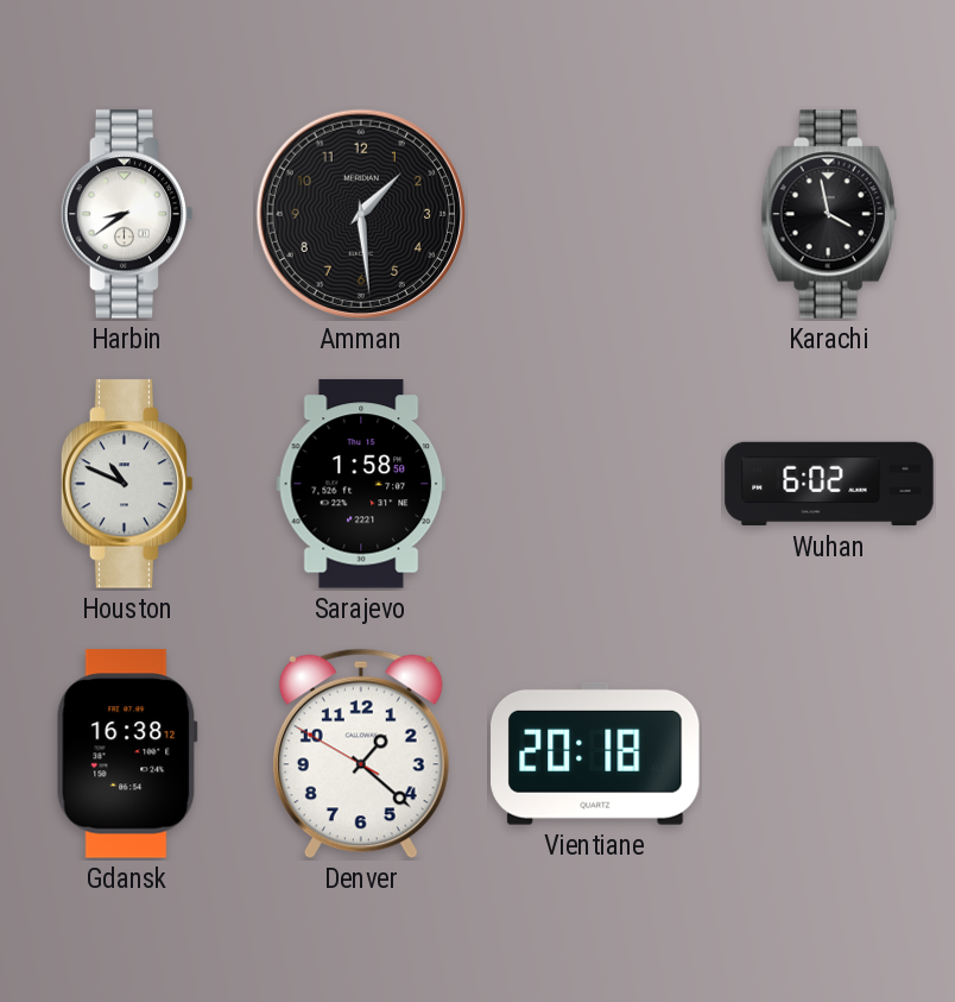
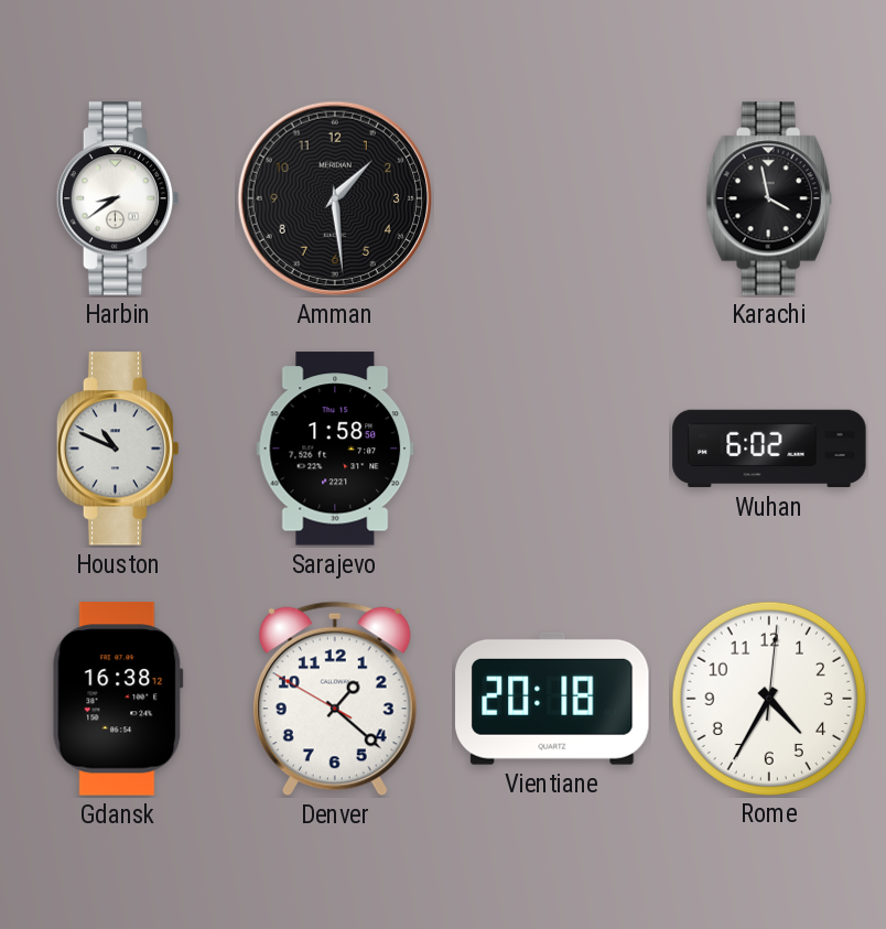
Rome: none -> 4:35 (768, 698)
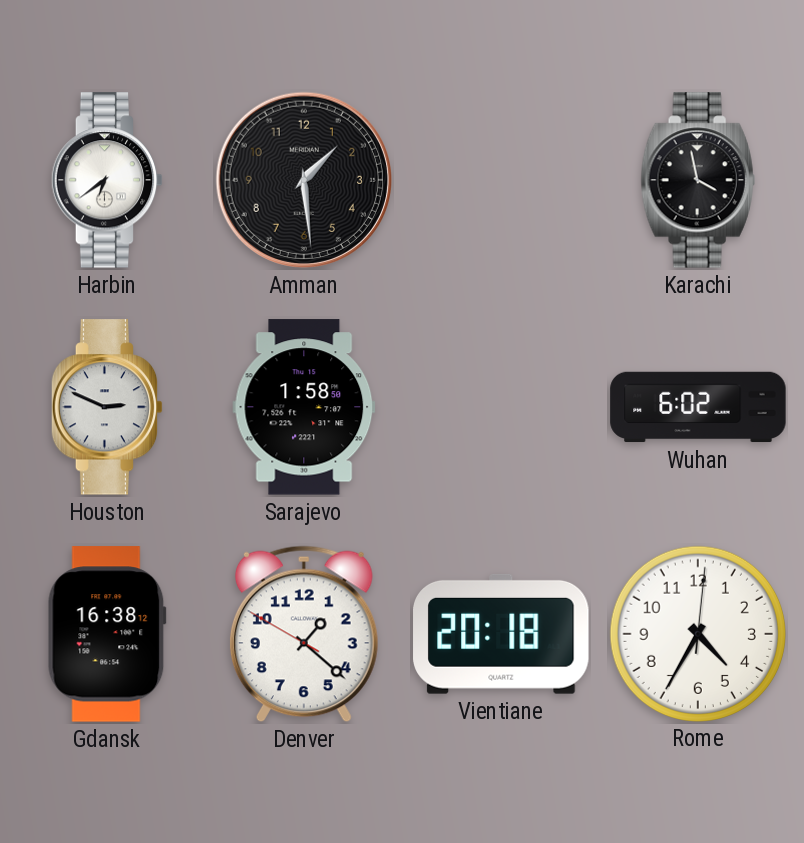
Harbin: 8:39 -> 6:39 (107, 180)
Houston: 10:49 -> 2:49 (107, 407)
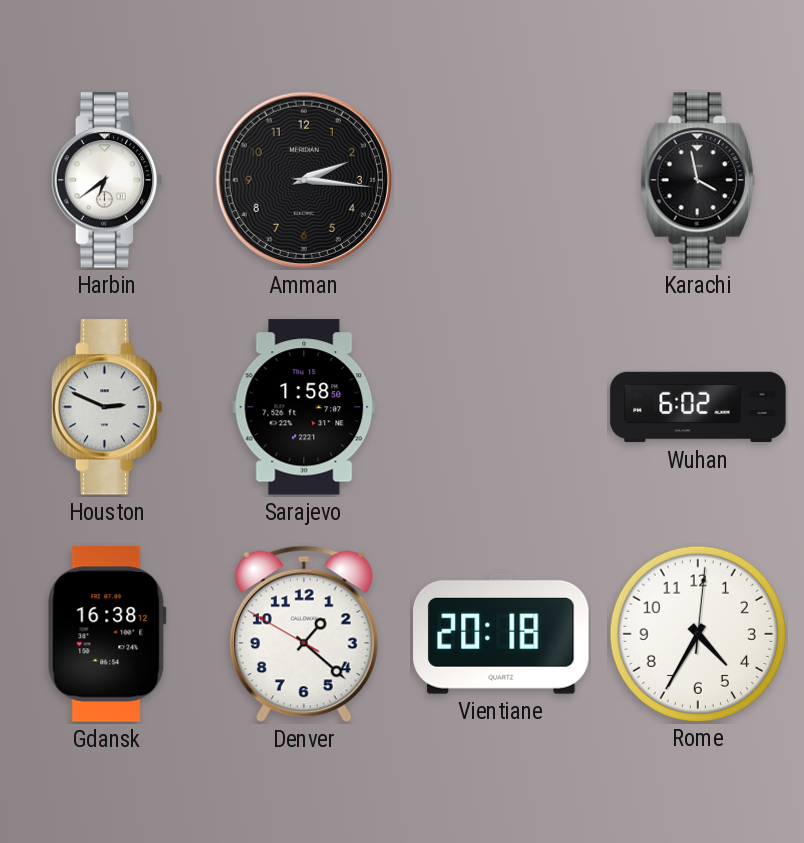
Amman: 1:29 -> 2:16 (304, 180)
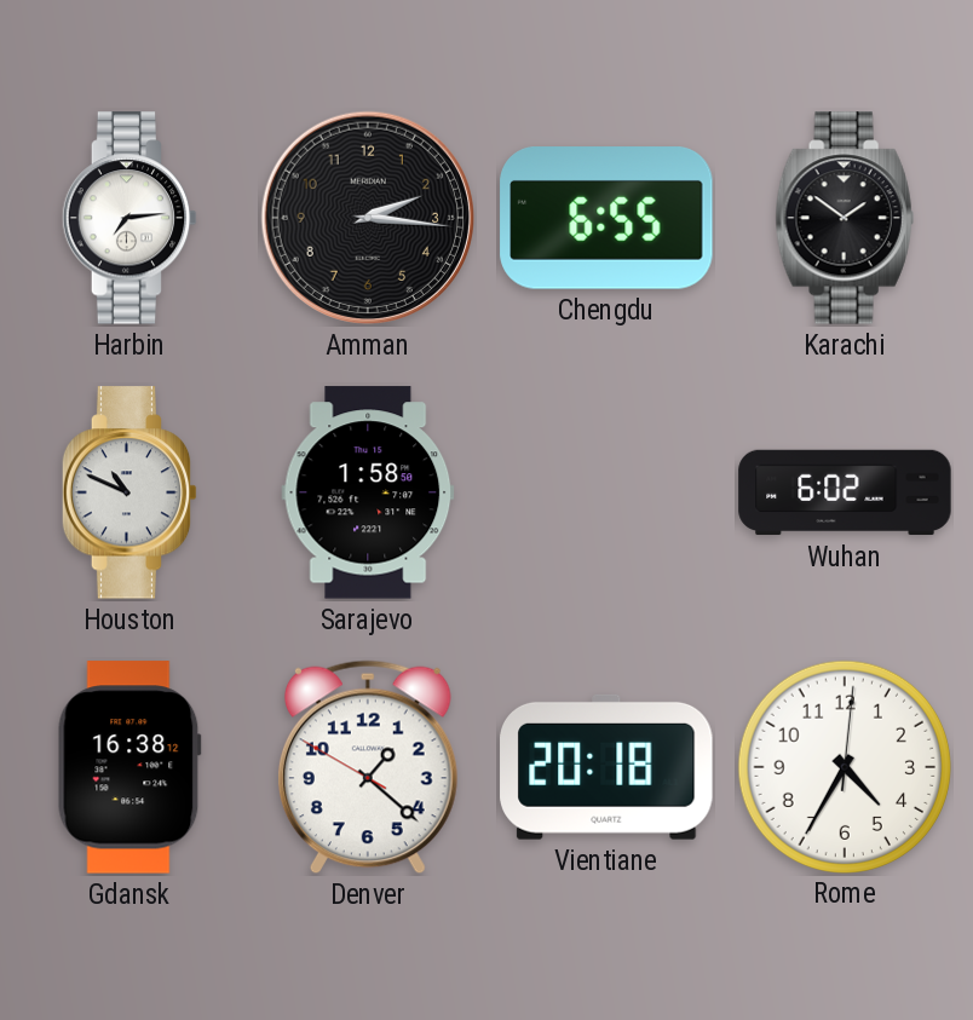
Harbin: 6:39 -> 7:14 (129, 218)
Chengdu: none -> 6:55 (606, 218)
Karachi: 3:58 -> 1:51 (845, 218)
Houston: 2:49 -> 10:49 (129, 492)
